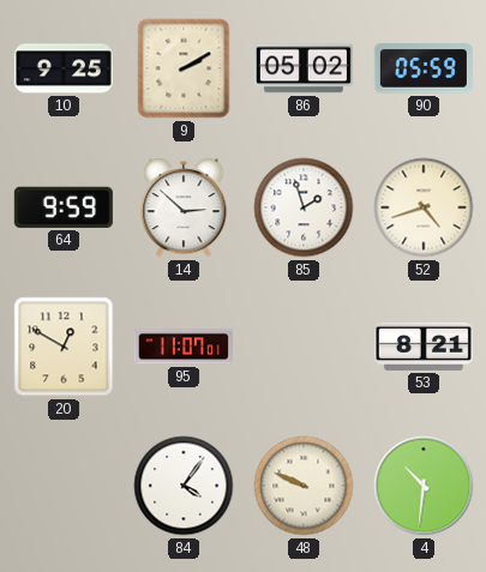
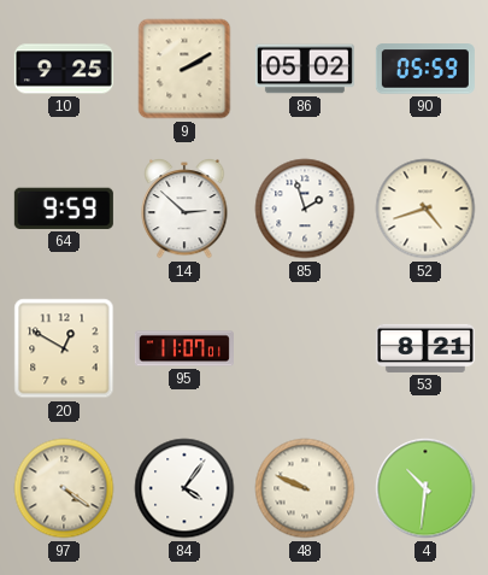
97: none -> 4:21 (64, 488)
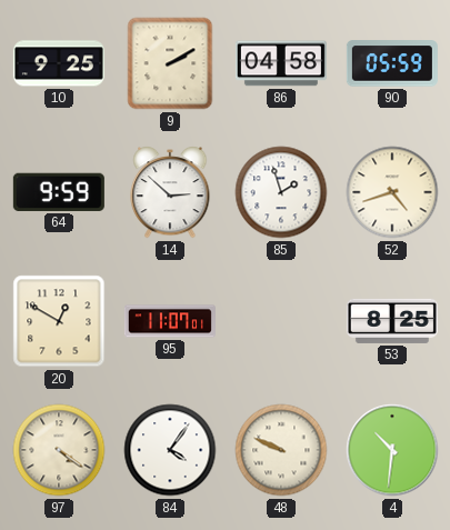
86: 05:02 -> 04:58 (281, 63)
53: 8:21 -> 8:25 (392, 321)
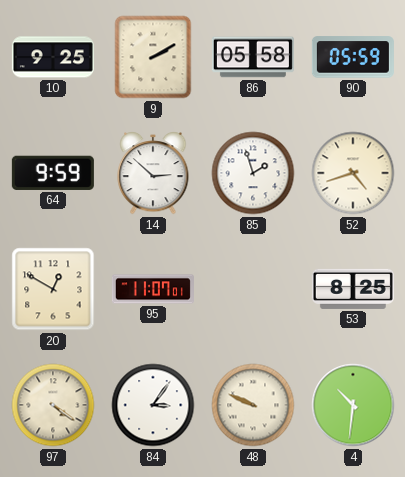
86: 04:58 -> 05:58 (253, 57)
84: 4:06 -> 3:06 (153, 405)
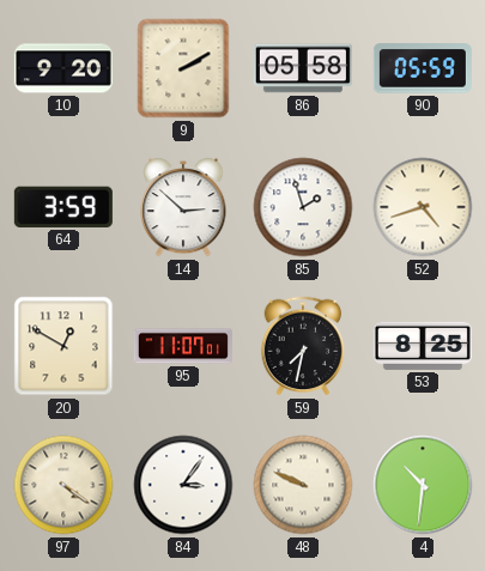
10: 9:25 -> 9:20 (63, 68)
64: 9:59 -> 3:59 (63, 207)
59: none -> 7:32 (303, 346)
